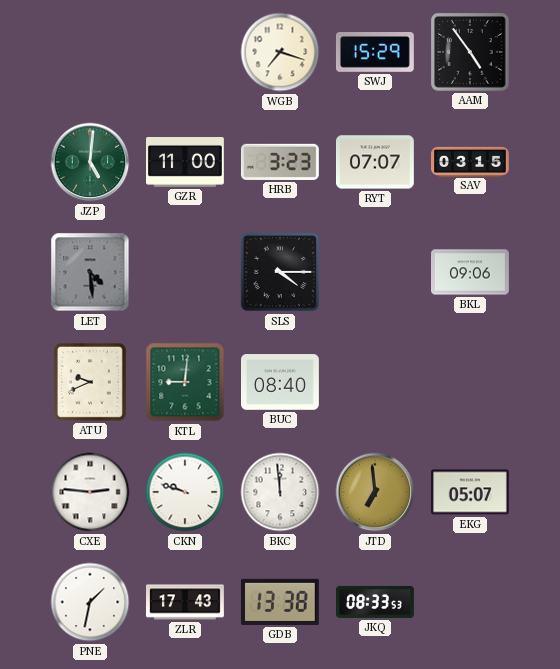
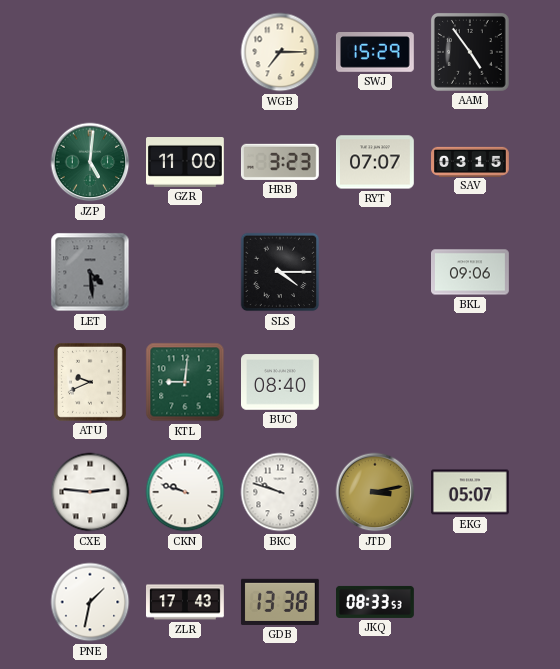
WGB: 7:18 -> 7:15 (280, 52)
BKC: 11:59 -> 9:48 (280, 492)
JTD: 6:59 -> 3:13 (375, 492)
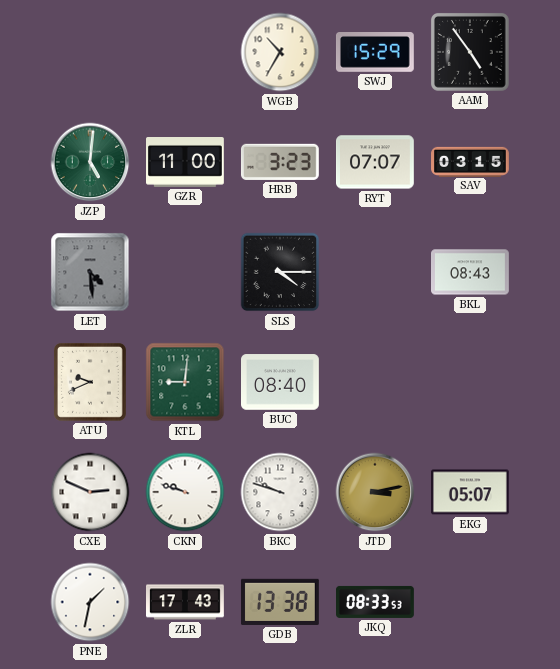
WGB: 7:15 -> 10:35 (280, 52)
BKL: 09:06 -> 08:43 (471, 272)
CXE: 2:46 -> 2:49 (90, 492)
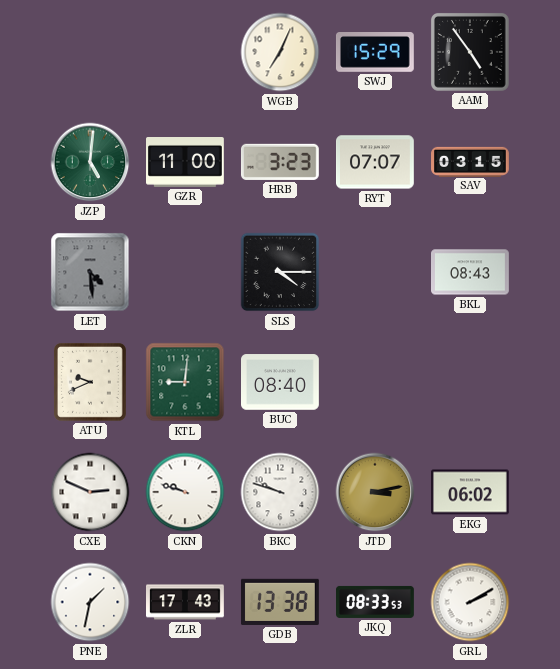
WGB: 10:35 -> 7:04 (280, 52)
EKG: 05:07 -> 06:02 (471, 492)
GRL: none -> 2:10 (470, 602)
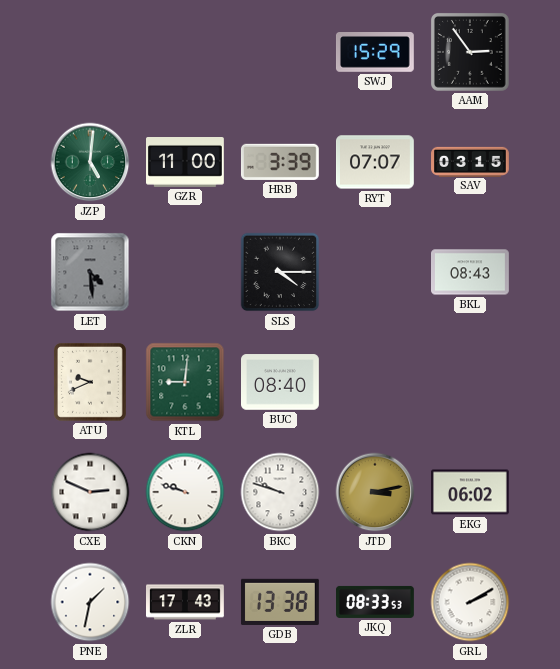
WGB: 7:04 -> none (280, 52)
AAM: 4:54 -> 2:54 (470, 52)
HRB: 3:23 -> 3:39 (280, 162)
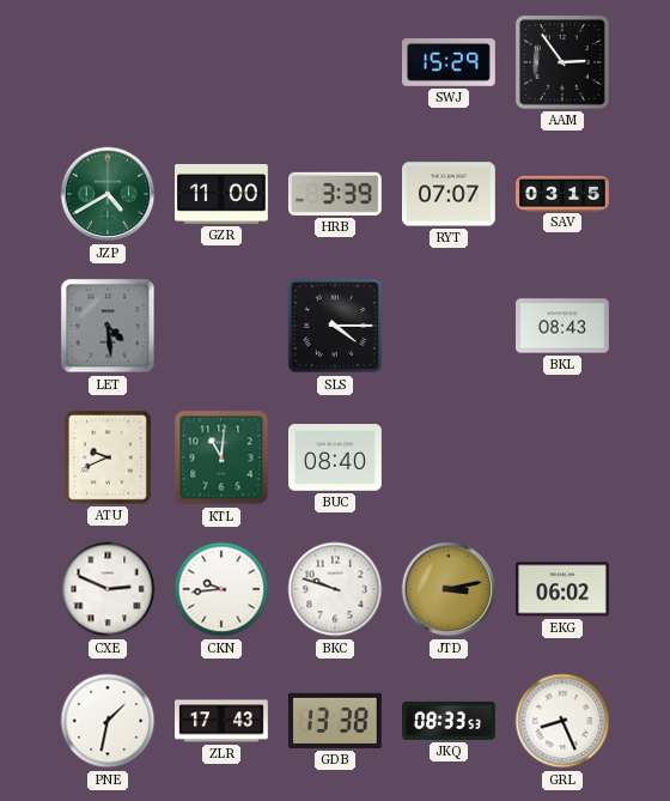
JZP: 5:01 -> 4:40 (108, 194)
KTL: 9:01 -> 11:01 (221, 457)
CKN: 9:48 -> 9:44 (221, 589)
GRL: 2:10 -> 8:26 (562, 721)
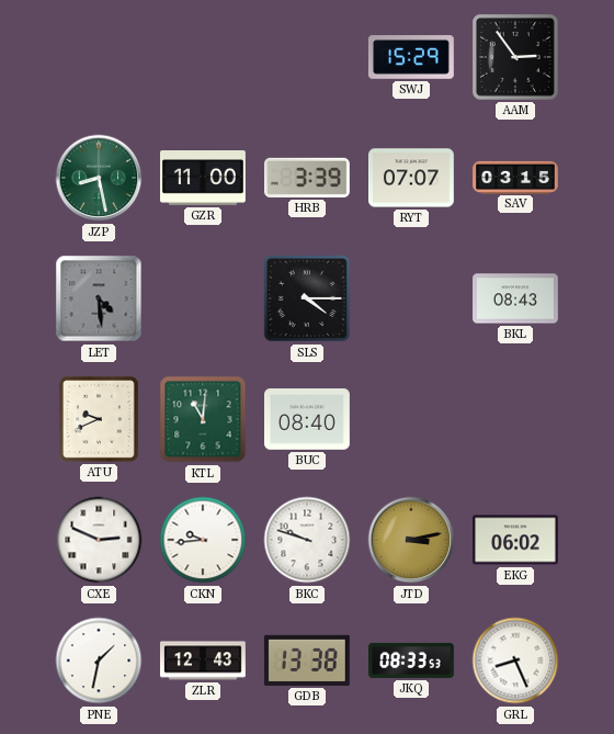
JZP: 4:40 -> 8:28 (99, 178)
ZLR: 17:43 -> 12:43 (204, 660)
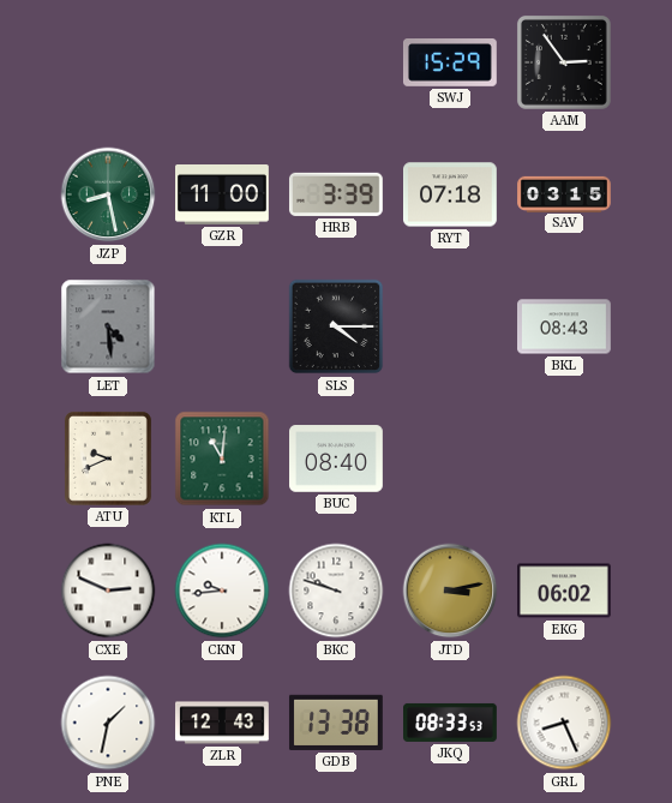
RYT: 07:07 -> 07:18 (451, 194)
